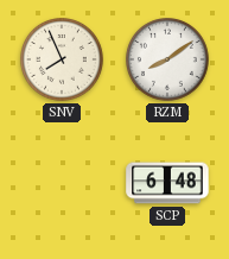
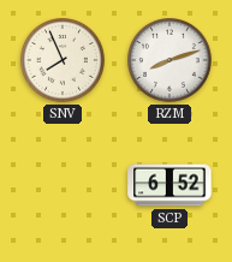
RZM: 8:09 -> 8:12 (171, 61)
SCP: 6:48 -> 6:52 (169, 185)
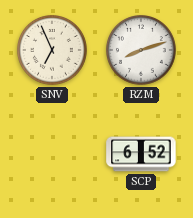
SNV: 7:56 -> 6:56 (53, 51)
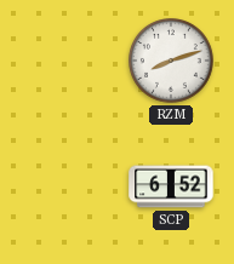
SNV: 6:56 -> none (53, 51)
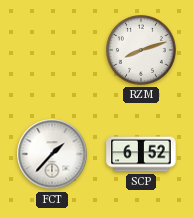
FCT: none -> 1:37 (52, 154)
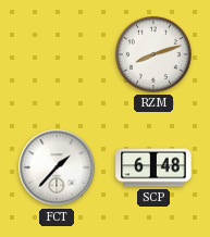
SCP: 6:52 -> 6:48 (153, 167)
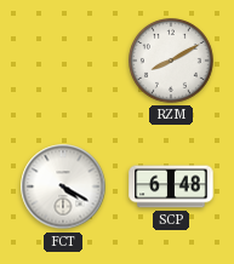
RZM: 8:12 -> 8:10 (172, 62)
FCT: 1:37 -> 4:20 (63, 186)
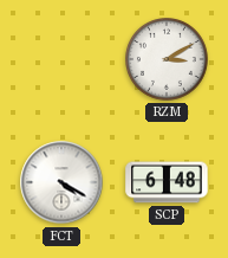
RZM: 8:10 -> 3:10 (168, 60)
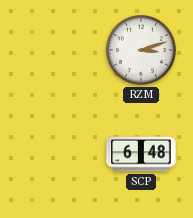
RZM: 3:10 -> 3:12 (142, 51)
FCT: 4:20 -> none (61, 182)
